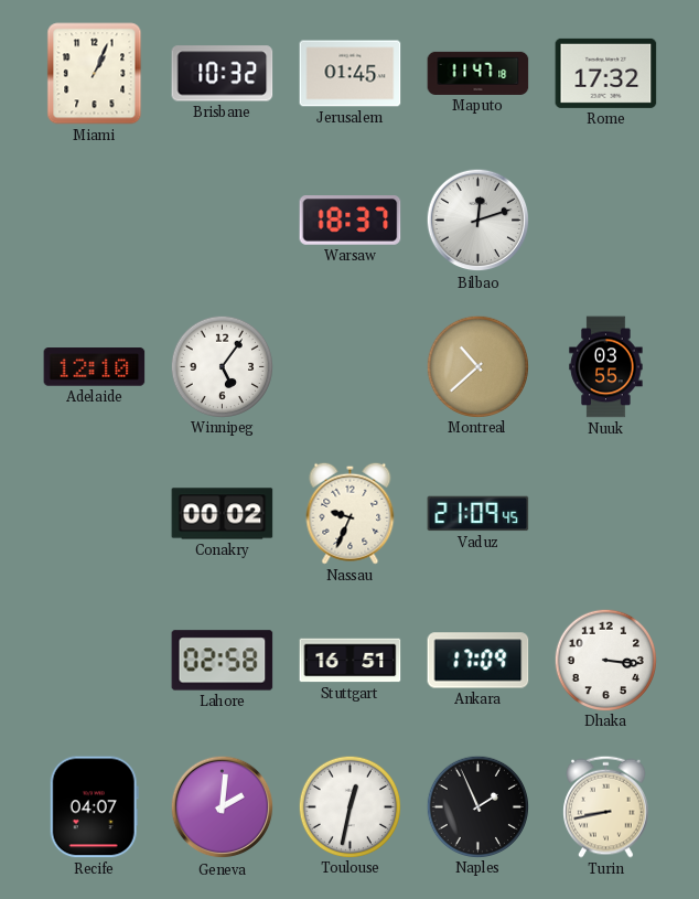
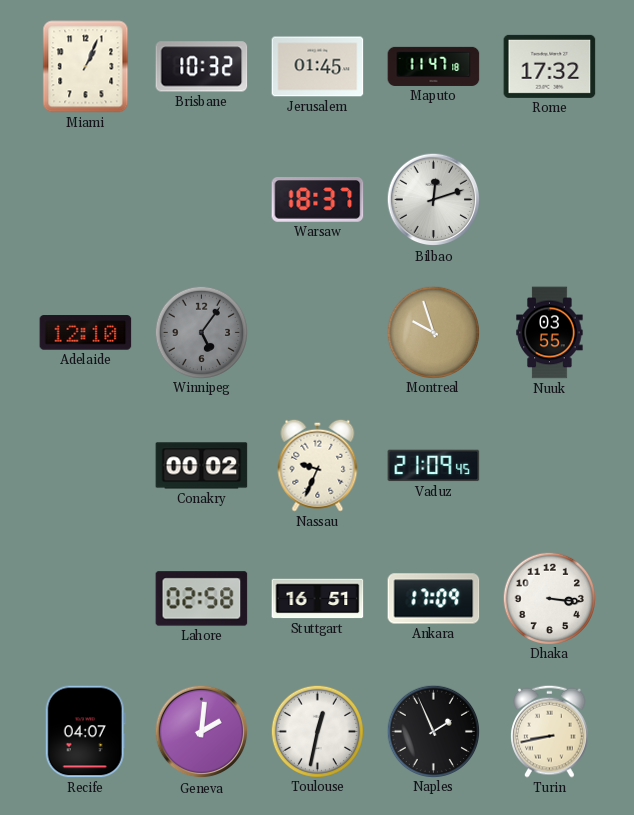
Winnipeg dial: white -> grey (201, 332)
Montreal: 10:38 -> 9:57 (433, 332)
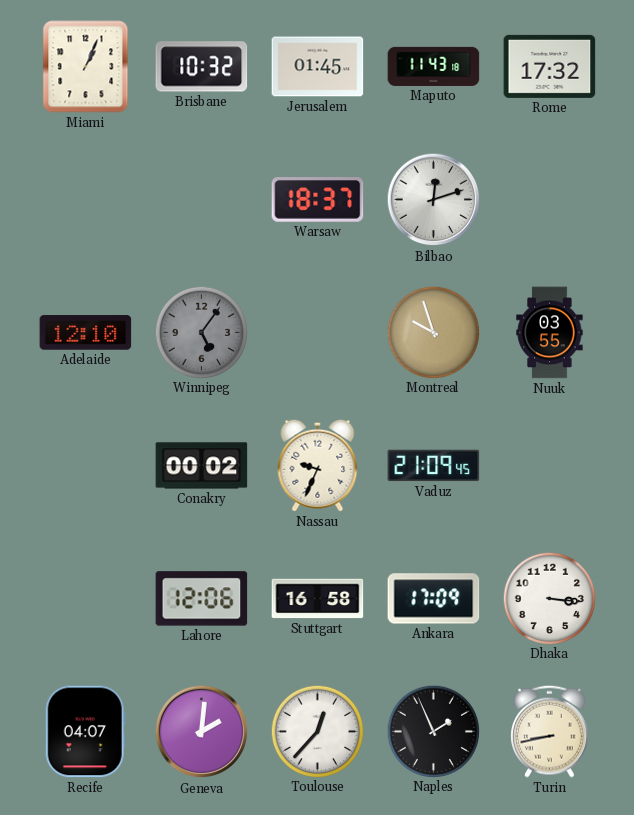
Maputo: 11:47 -> 11:43 (434, 66)
Lahore: 02:58 -> 12:06 (202, 599)
Stuttgart: 16:51 -> 16:58 (318, 599)
Toulouse: 12:32 -> 12:37 (317, 731)
